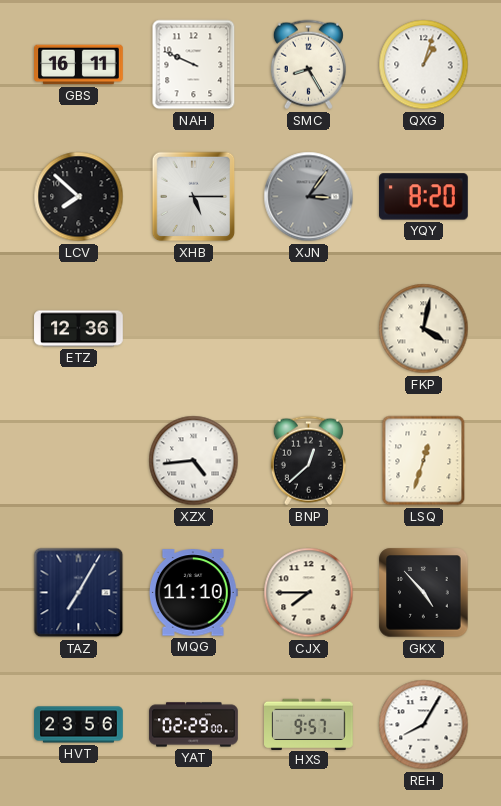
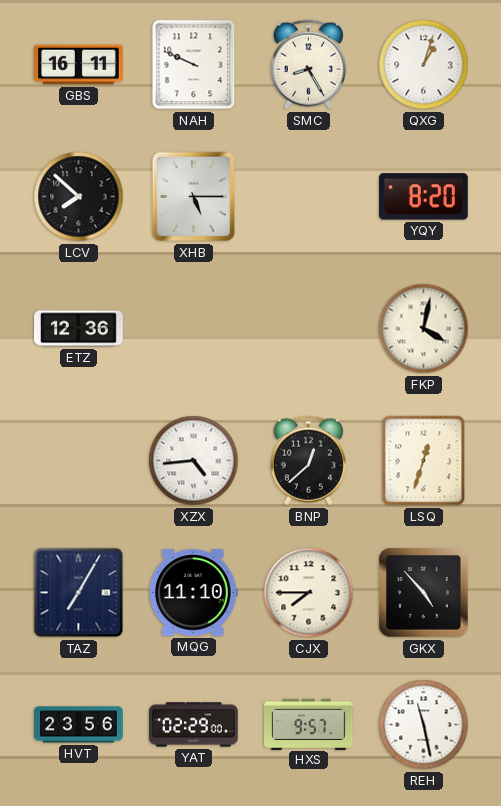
XJN: 3:06 -> none (309, 197)
REH: 8:05 -> 11:28 (424, 725)
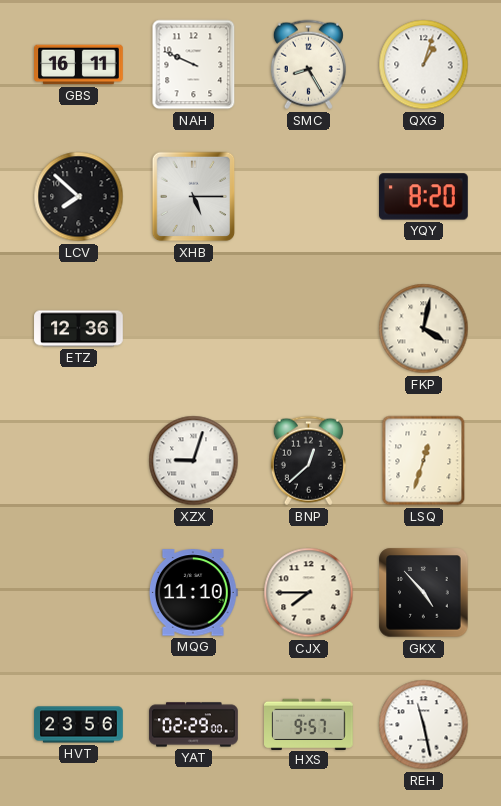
XZX: 4:44 -> 9:03 (194, 461)
TAZ: 7:05 -> none (79, 593)
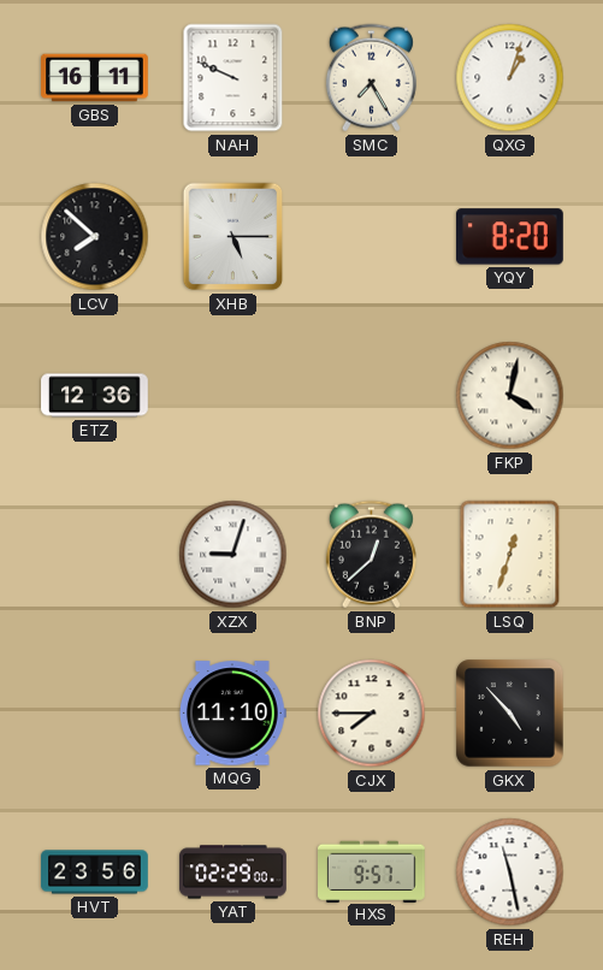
SMC: 8:25 -> 7:25 (371, 78)
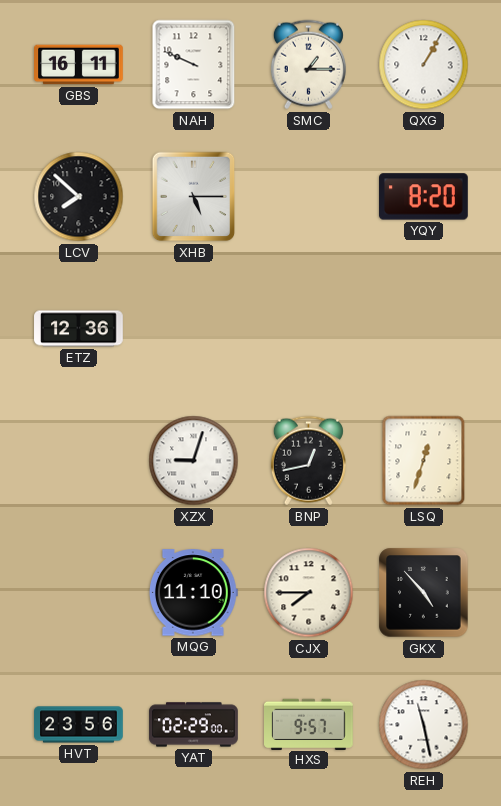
SMC: 7:25 -> 1:15 (308, 65)
QXG: 1:03 -> 1:05 (424, 65)
FKP: 4:02 -> none (510, 396)
BNP: 12:38 -> 12:43 (308, 461)
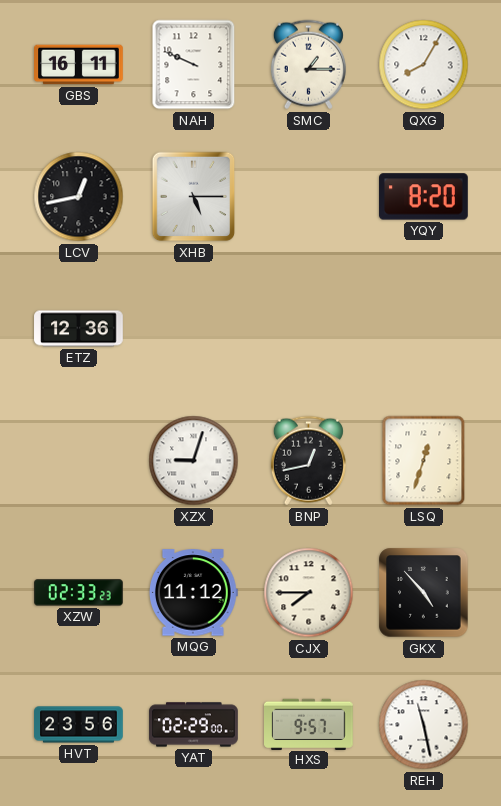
QXG: 1:05 -> 8:05 (424, 65)
LCV: 7:52 -> 12:43 (79, 197)
XZW: none -> 02:33 (79, 593)
MQG: 11:10 -> 11:12 (193, 593)
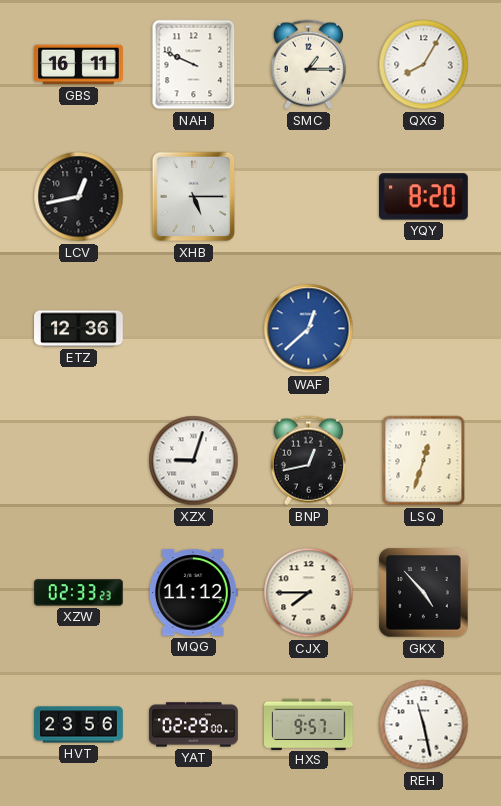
WAF: none -> 12:38 (309, 329)
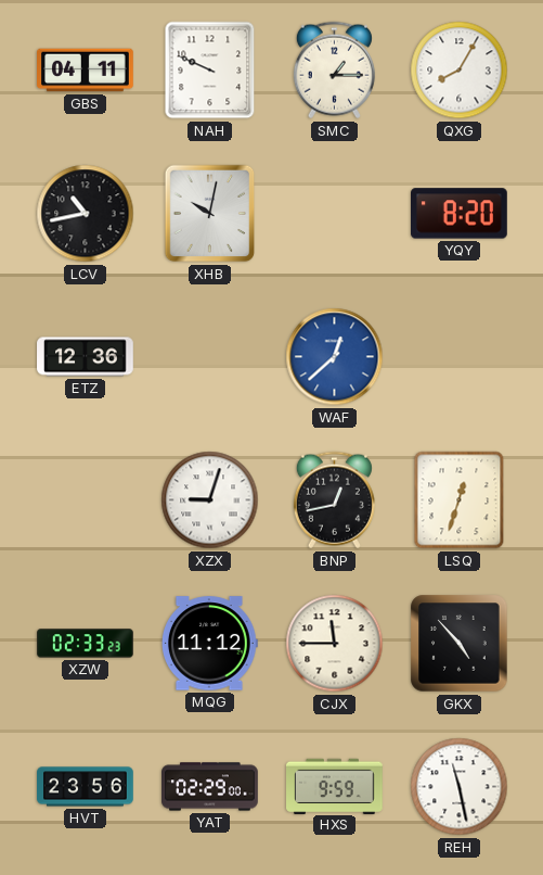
GBS: 16:11 -> 04:11 (86, 71)
LCV: 12:43 -> 10:43 (86, 214)
XHB: 5:15 -> 10:02 (210, 214)
CJX: 7:45 -> 11:45 (335, 644)
HXS: 9:57 -> 9:59 (335, 786)
